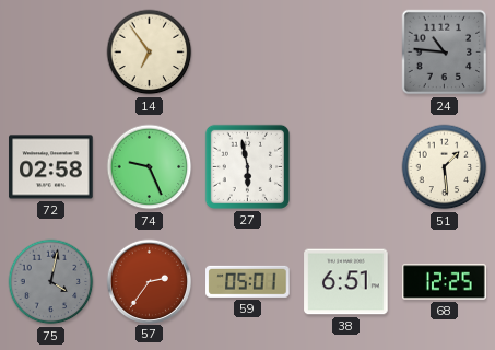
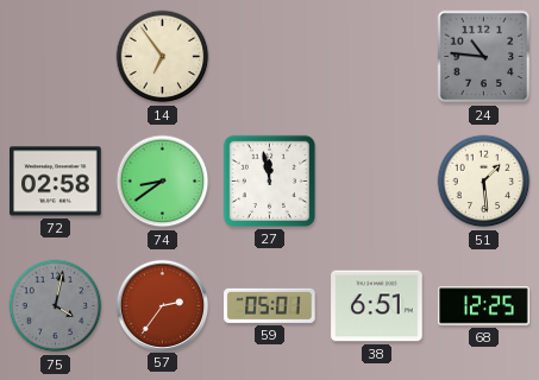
74: 9:26 -> 8:39 (163, 182)
27: 5:58 -> 11:58 (269, 180)
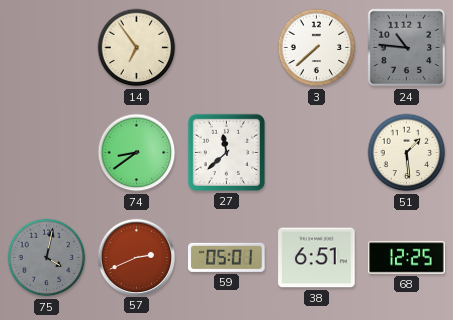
3: none -> 7:38 (317, 48)
72: 02:58 -> none (56, 182)
27: 11:58 -> 11:38 (226, 152)
57: 2:36 -> 2:41 (136, 257)
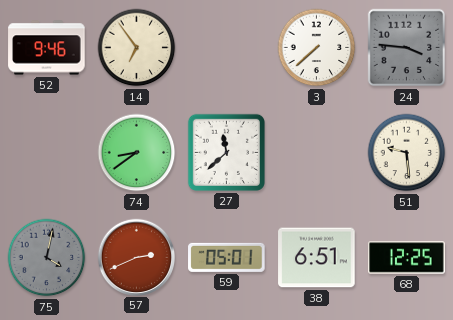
52: none -> 9:46 (47, 48)
24: 10:46 -> 3:46 (407, 48)
51: 1:29 -> 9:29 (407, 153)
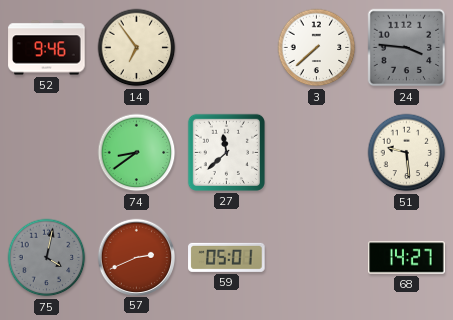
38: 6:51 -> none (317, 258)
68: 12:25 -> 14:27 (407, 258)
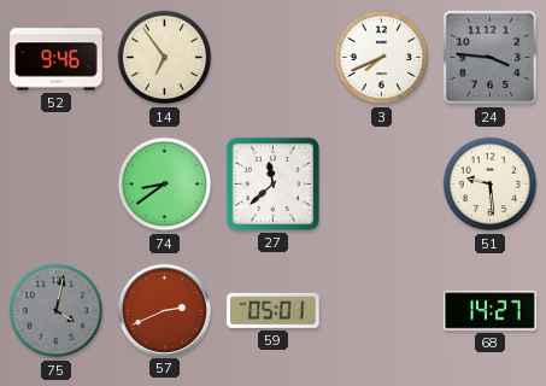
3: 7:38 -> 7:41 (382, 58)
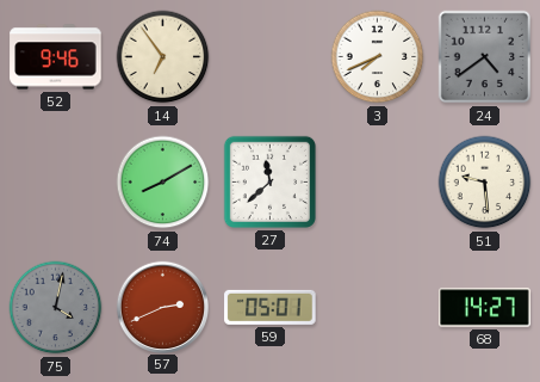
24: 3:46 -> 4:39 (485, 57)
74: 8:39 -> 8:10 (163, 183)
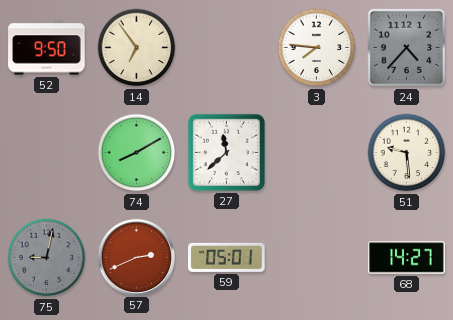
52: 9:46 -> 9:50 (47, 48)
3: 7:41 -> 7:46 (317, 48)
24: 4:39 -> 4:37 (407, 48)
75: 4:02 -> 9:02 (47, 258)
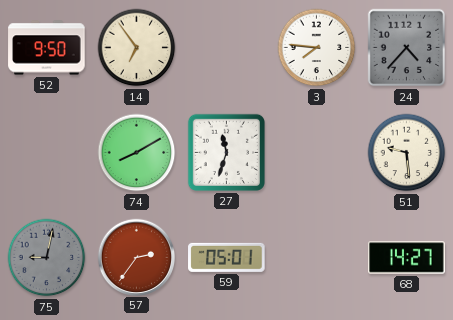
27: 11:38 -> 11:33 (226, 152)
57: 2:41 -> 2:36 (136, 257)
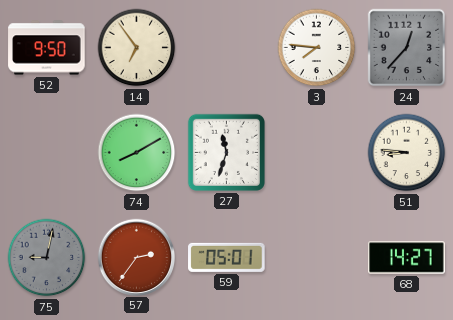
24: 4:37 -> 12:37 (407, 48)
51: 9:29 -> 8:46 (407, 153)
